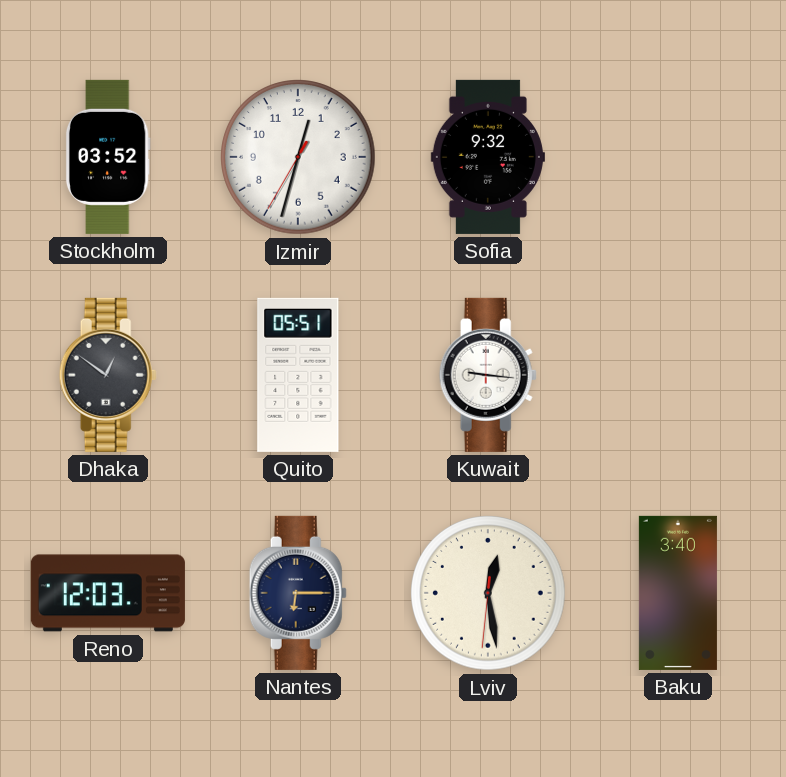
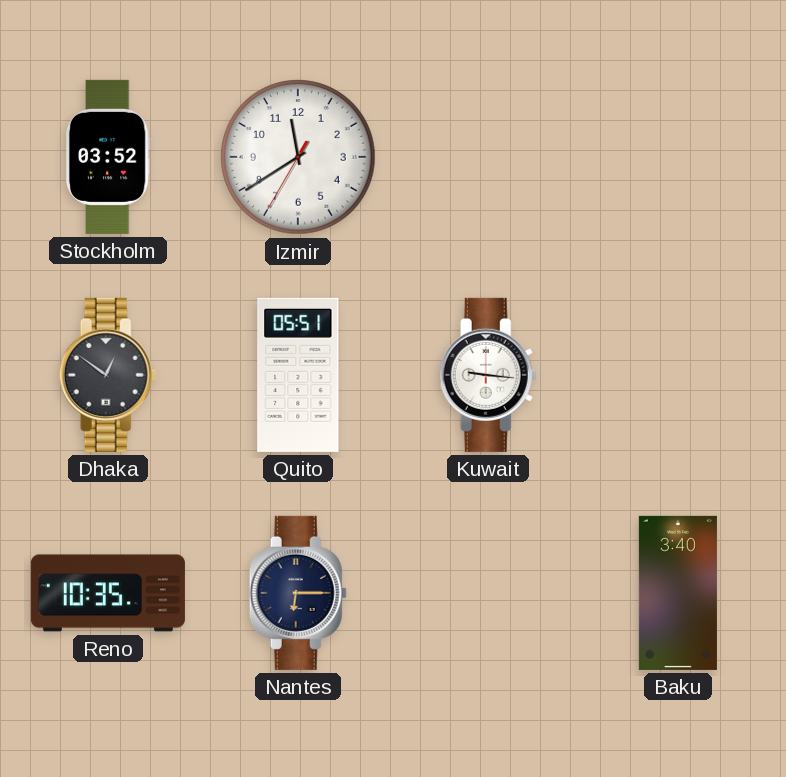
Izmir: 12:32 -> 11:39 (299, 158)
Sofia: 9:32 -> none (488, 157)
Reno: 12:03 -> 10:35 (108, 593)
Lviv: 12:28 -> none (489, 594)
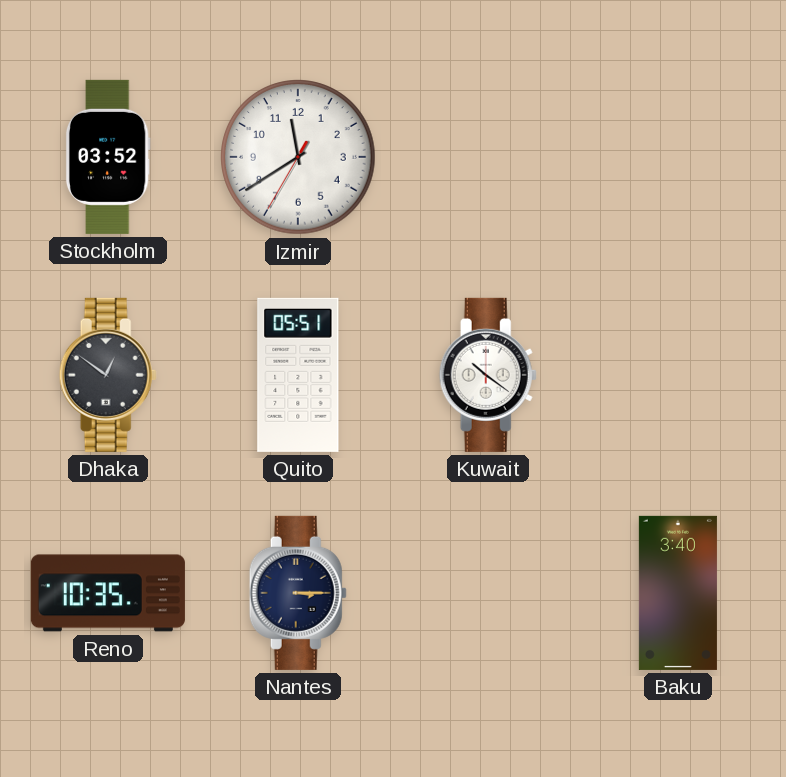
Kuwait: 9:16 -> 10:21 (488, 375)
Nantes: 6:15 -> 3:15 (298, 593)
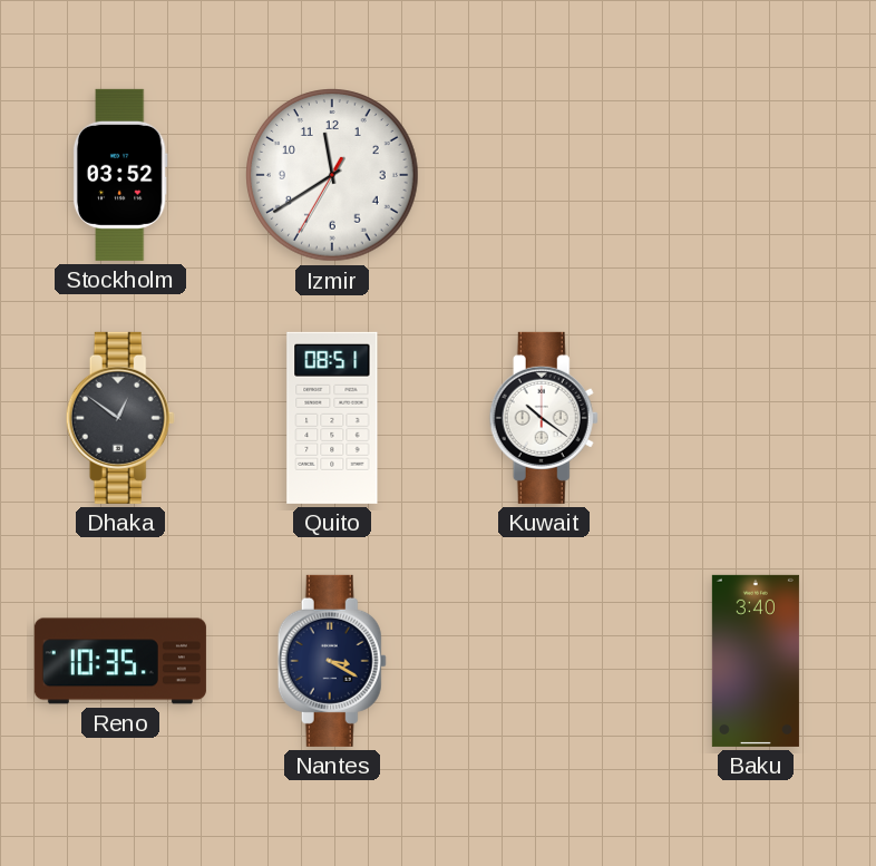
Quito: 05:51 -> 08:51 (332, 418)
Nantes: 3:15 -> 3:20 (332, 661)
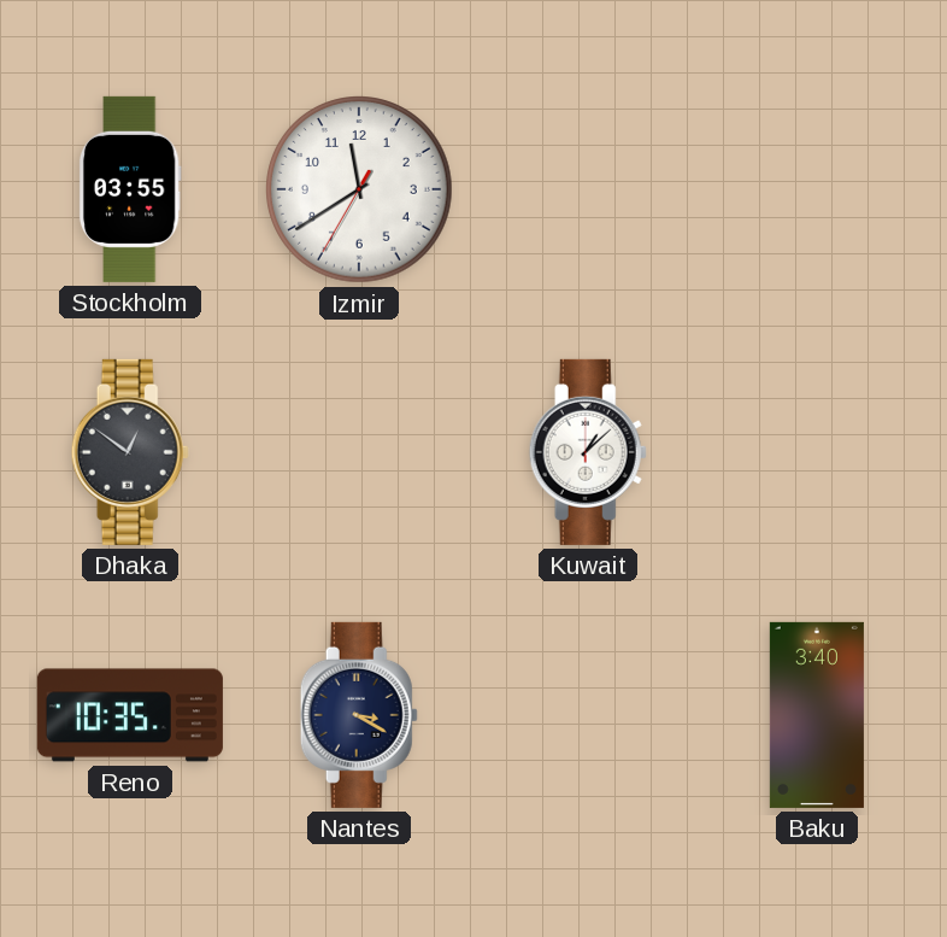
Stockholm: 03:52 -> 03:55 (130, 189)
Quito: 08:51 -> none (332, 418)
Kuwait: 10:21 -> 1:08 (588, 452)
